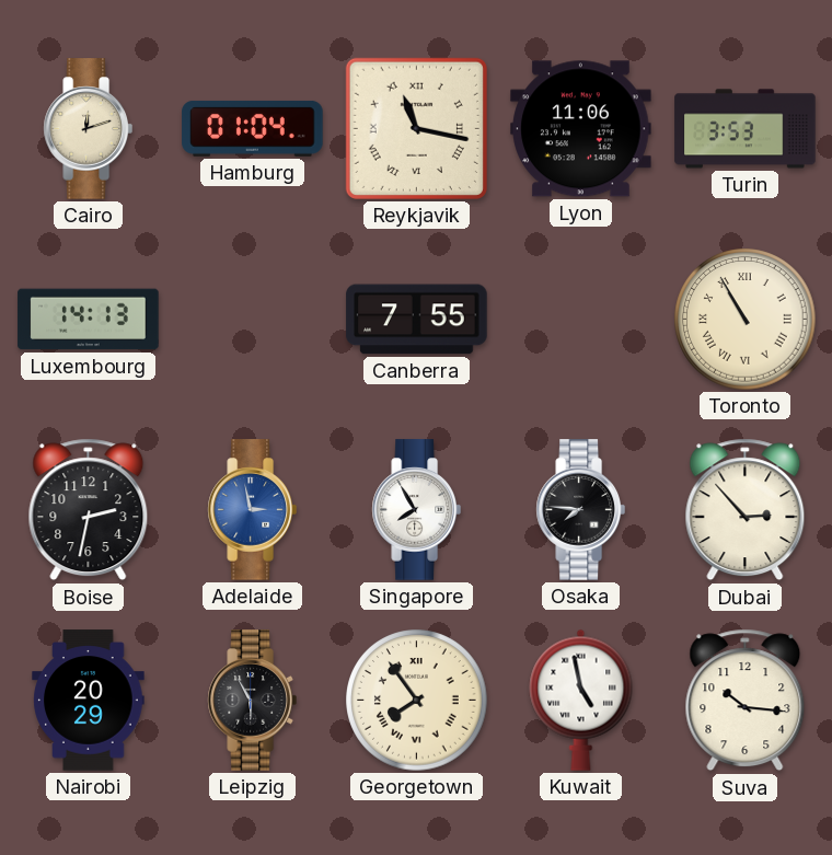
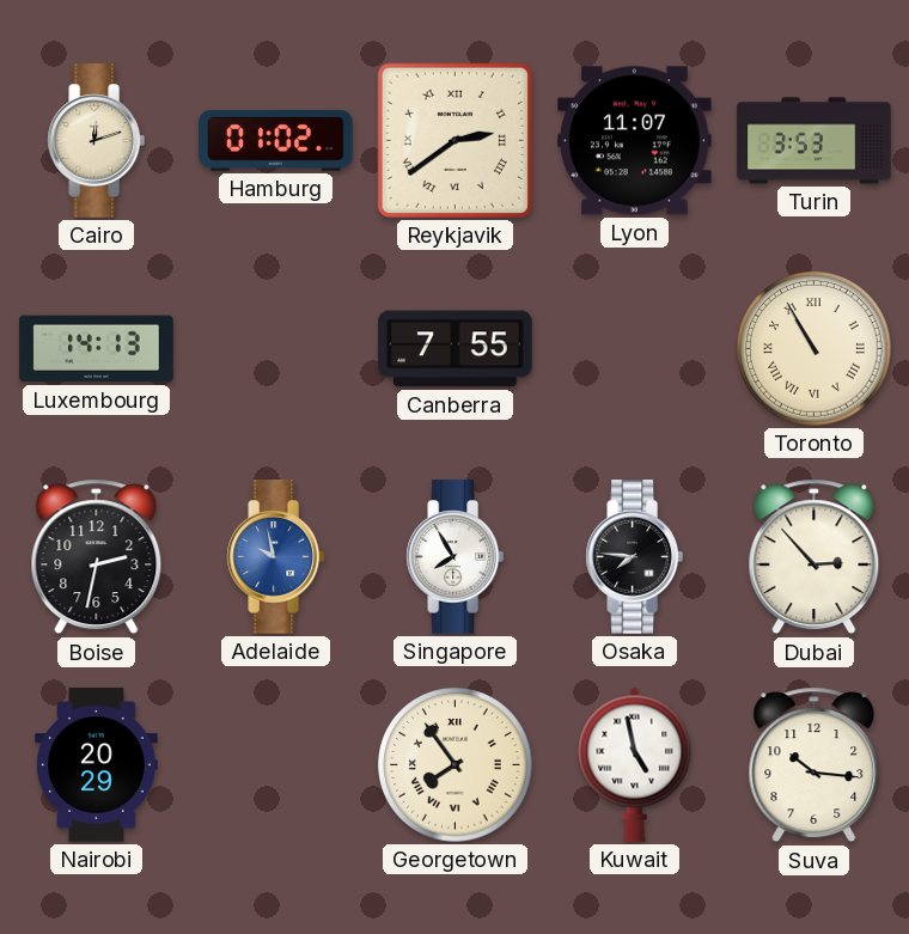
Hamburg: 01:04 -> 01:02 (276, 140)
Reykjavik: 11:17 -> 2:39 (455, 140)
Lyon: 11:06 -> 11:07 (635, 141)
Adelaide: 2:58 -> 9:58 (275, 557)
Leipzig: 5:55 -> none (252, 701)
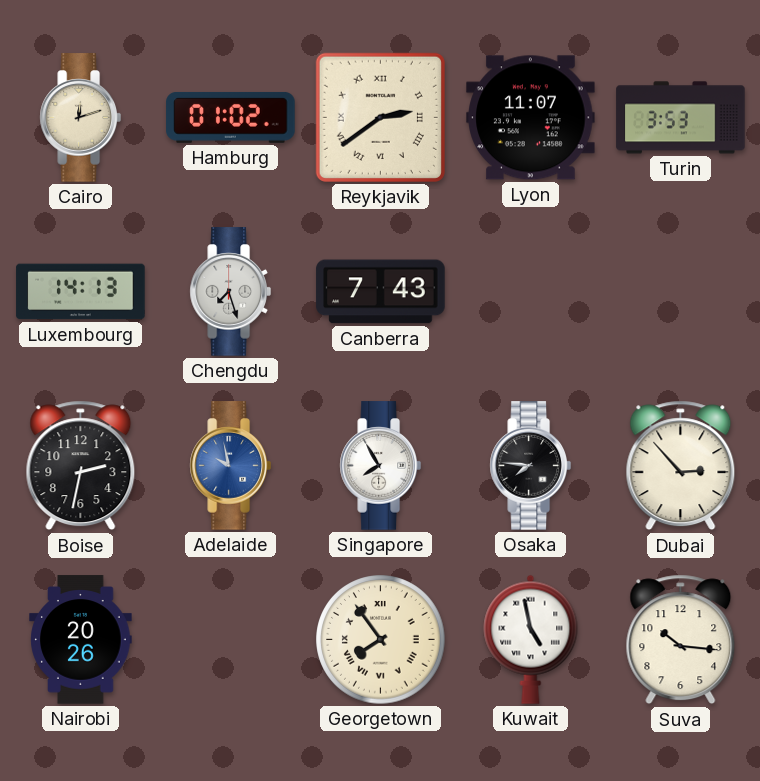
Chengdu: none -> 7:27 (230, 292)
Canberra: 7:55 -> 7:43 (381, 292)
Toronto: 10:55 -> none (815, 349)
Nairobi: 20:29 -> 20:26 (81, 640)
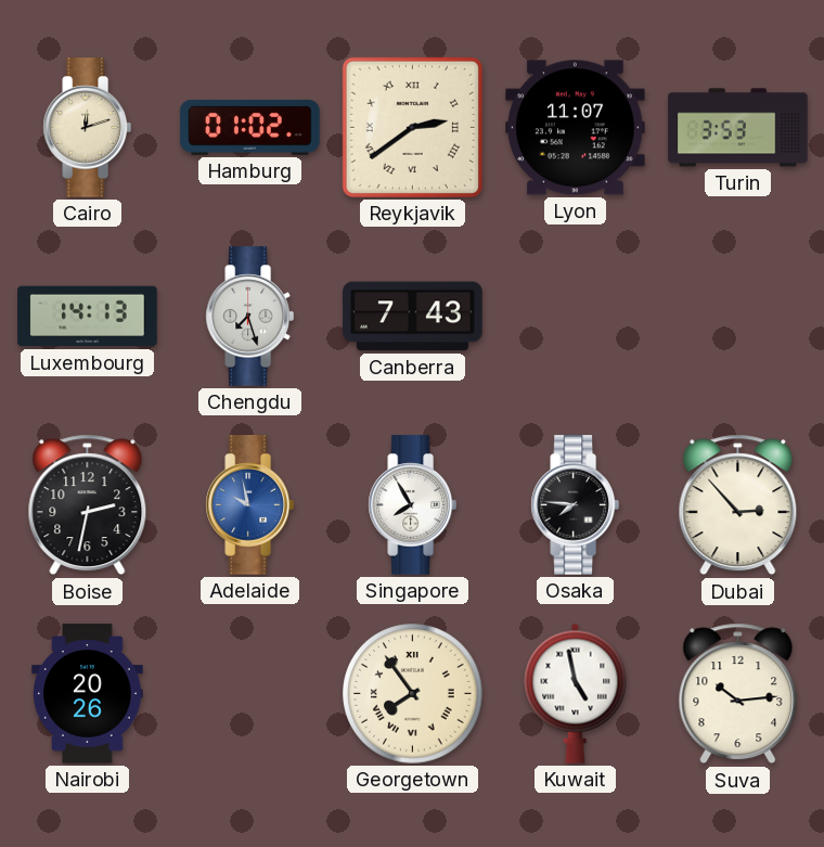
Suva: 10:16 -> 10:14 (738, 694)
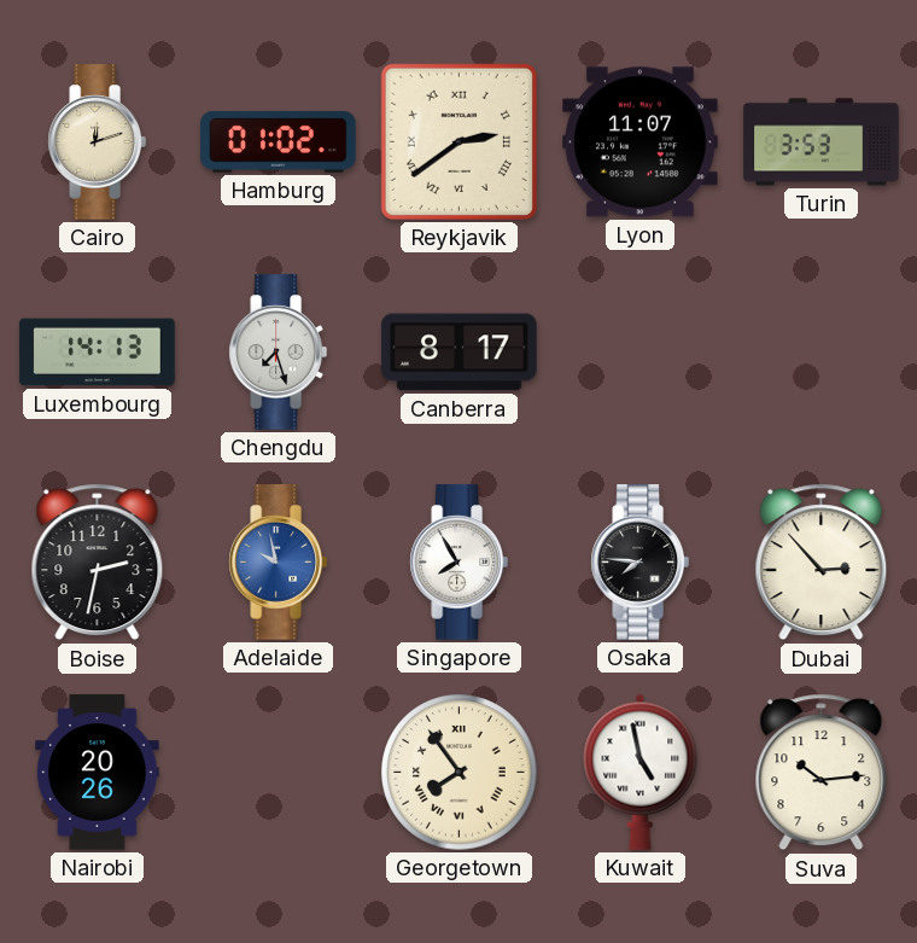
Canberra: 7:43 -> 8:17 (460, 353)
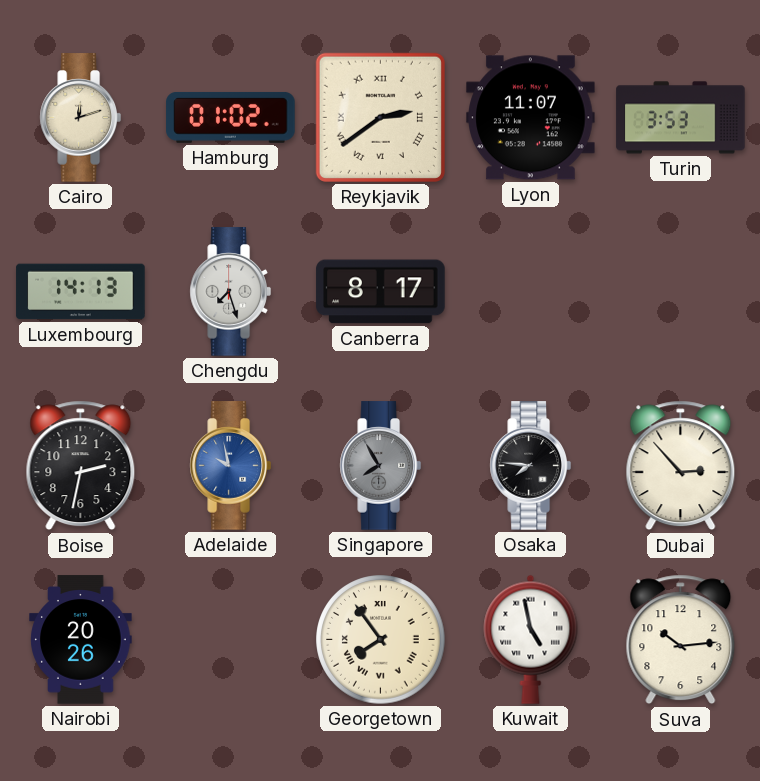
Singapore dial: white -> grey (380, 466)
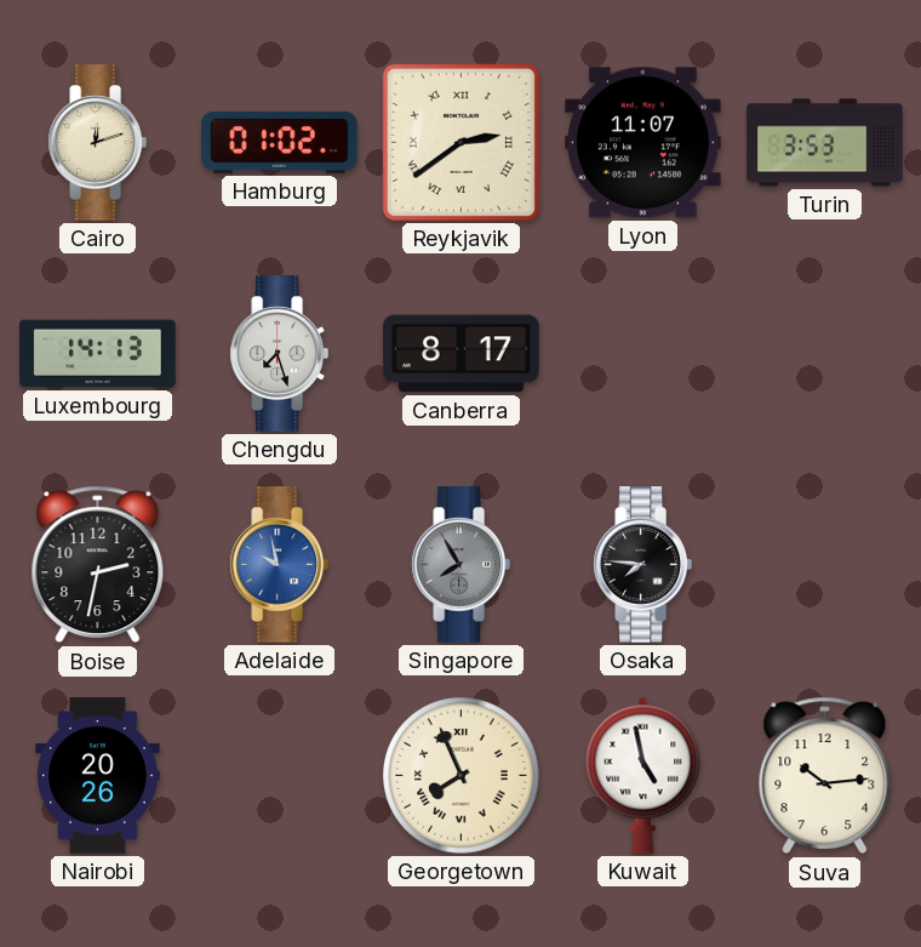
Dubai: 2:53 -> none (681, 466)
Georgetown: 7:54 -> 7:56 (462, 776)
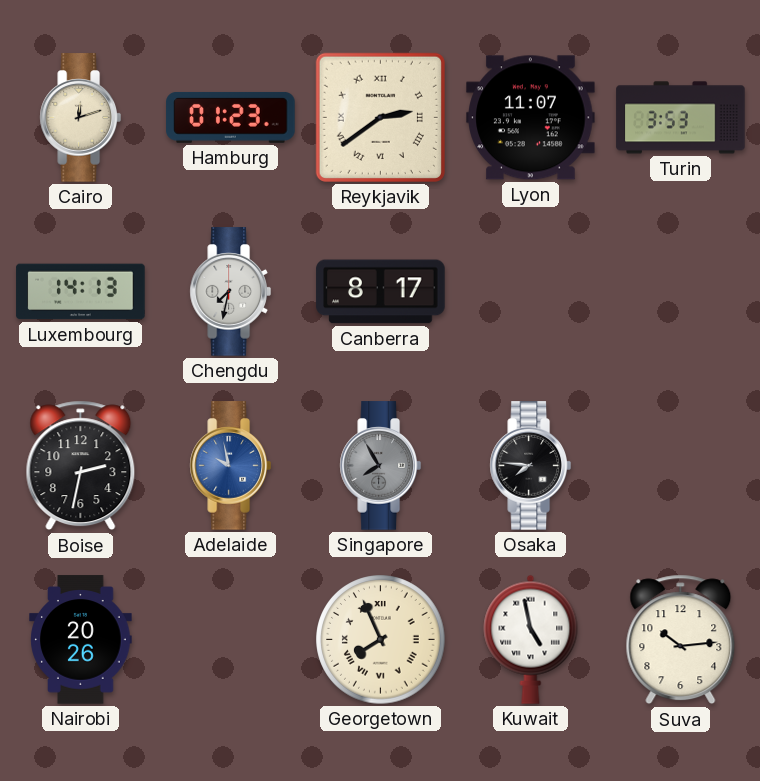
Hamburg: 01:02 -> 01:23 (231, 117)
Chengdu: 7:27 -> 7:32 (230, 292)
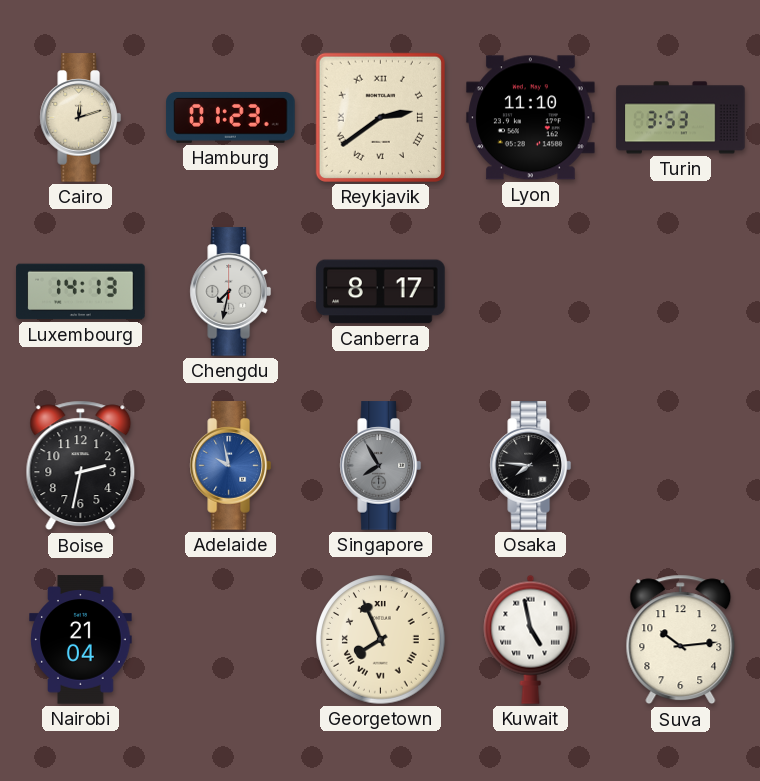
Lyon: 11:07 -> 11:10 (531, 118)
Nairobi: 20:26 -> 21:04 (81, 640)
